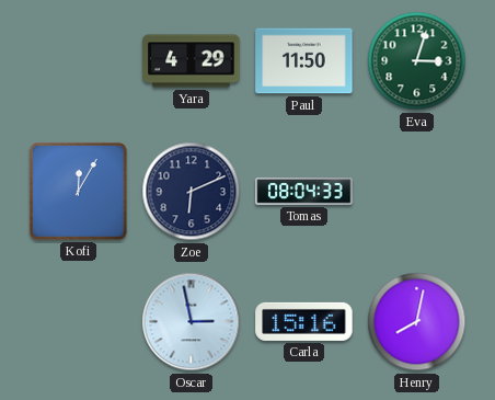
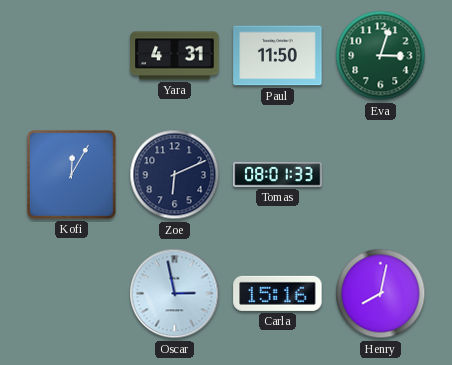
Yara: 4:29 -> 4:31 (175, 56)
Tomas: 08:04 -> 08:01 (278, 175)
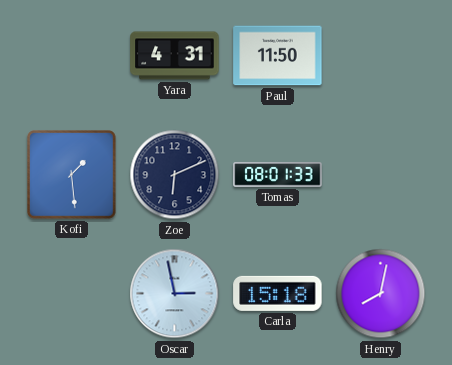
Eva: 3:03 -> none (381, 56)
Kofi: 12:05 -> 1:29 (72, 175)
Carla: 15:16 -> 15:18 (278, 293)
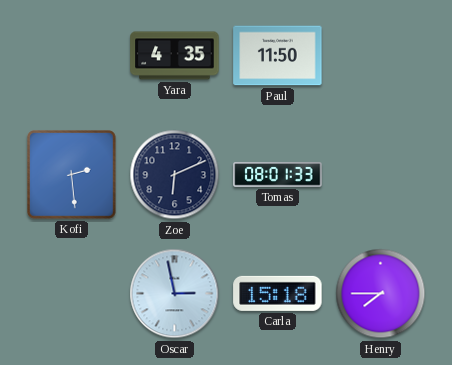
Yara: 4:31 -> 4:35 (175, 56)
Kofi: 1:29 -> 2:29 (72, 175)
Henry: 8:02 -> 7:45 (381, 294)
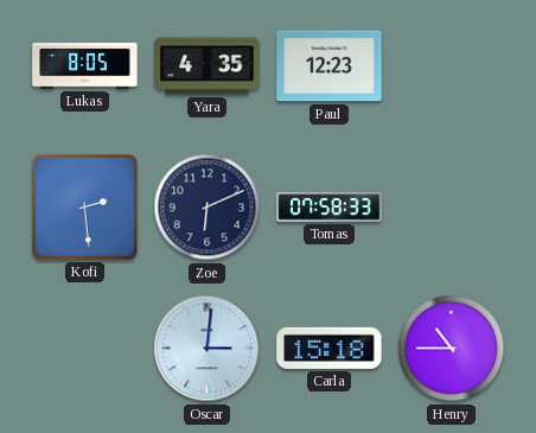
Lukas: none -> 8:05 (85, 66)
Paul: 11:50 -> 12:23 (330, 66)
Tomas: 08:01 -> 07:58 (330, 208)
Oscar: 2:58 -> 3:01 (208, 349)
Henry: 7:45 -> 10:45 (452, 349)
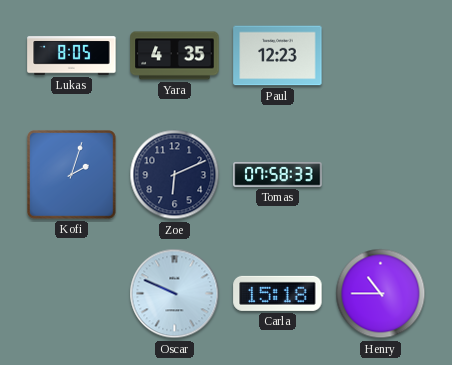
Kofi: 2:29 -> 2:03 (72, 175)
Oscar: 3:01 -> 9:49 (175, 294)
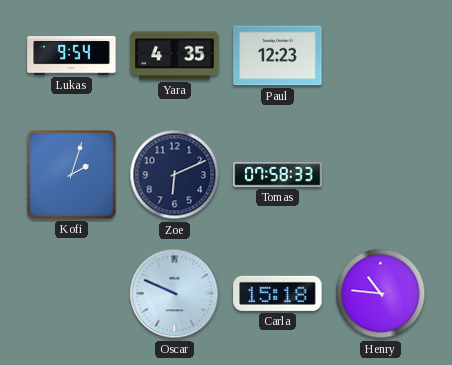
Lukas: 8:05 -> 9:54 (72, 56)
Henry: 10:45 -> 10:46 (381, 294)
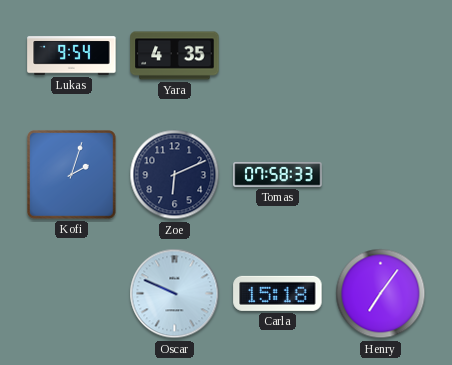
Paul: 12:23 -> none (278, 56)
Henry: 10:46 -> 7:06 (381, 294)
